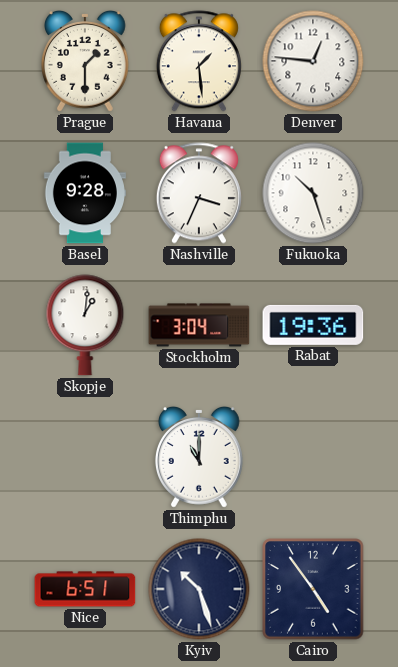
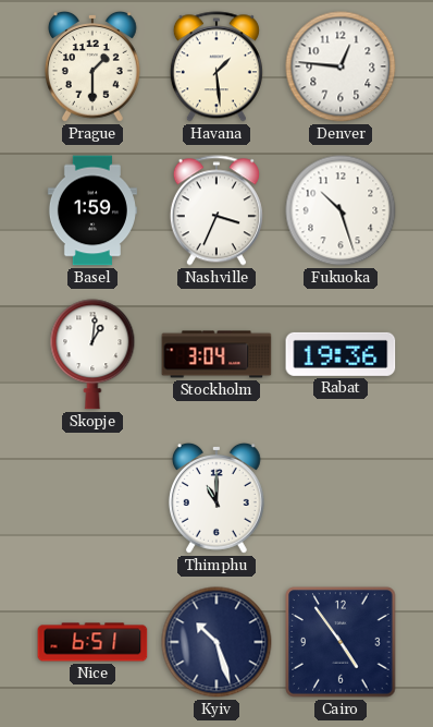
Basel: 9:28 -> 1:59 (92, 210)
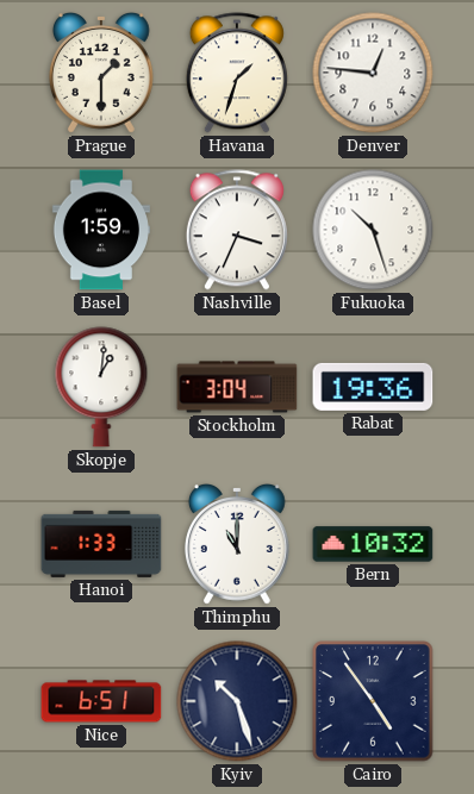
Havana: 1:29 -> 1:33 (237, 73)
Hanoi: none -> 1:33 (101, 544)
Bern: none -> 10:32 (373, 544)
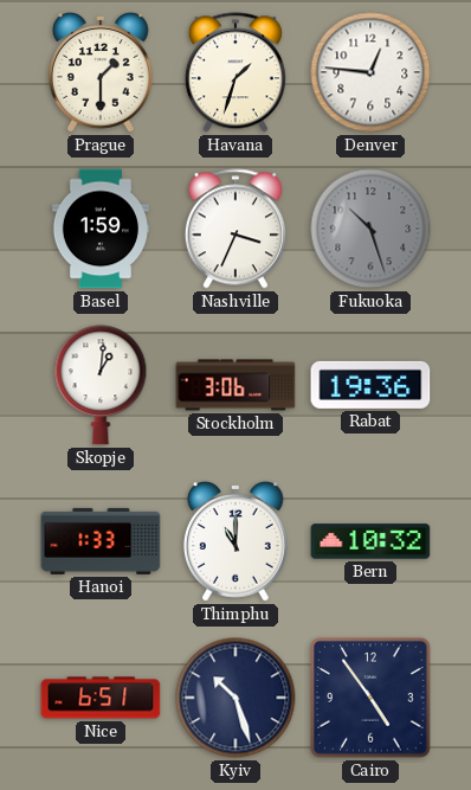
Fukuoka dial: white -> grey (370, 229)
Stockholm: 3:04 -> 3:06 (236, 385)
